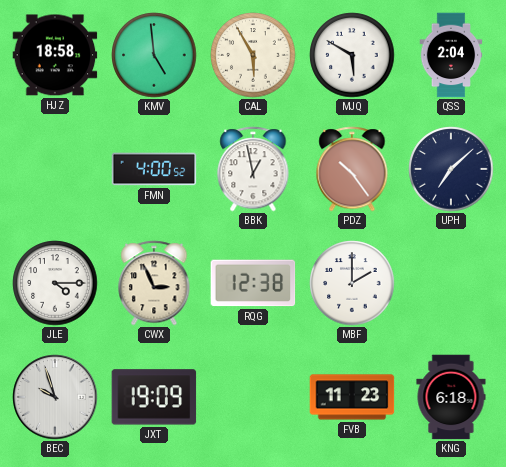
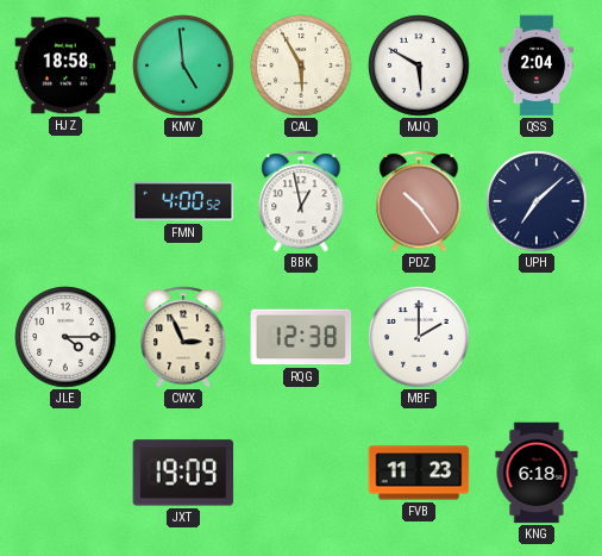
BEC: 9:57 -> none (55, 397)
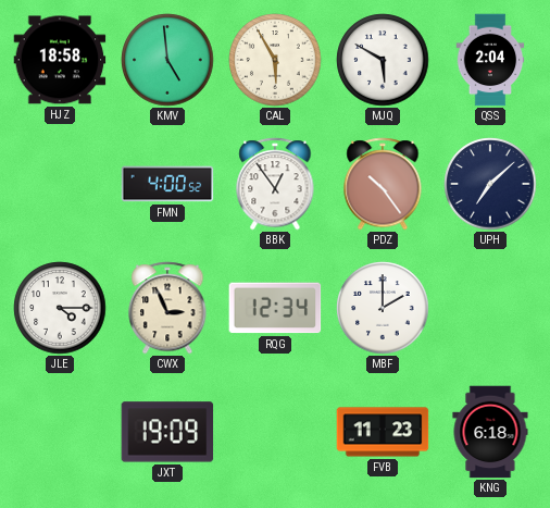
BBK: 12:58 -> 12:54 (275, 184)
RQG: 12:38 -> 12:34 (275, 308)
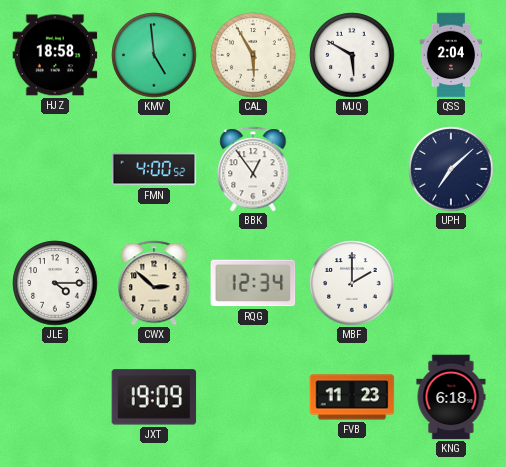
PDZ: 10:24 -> none (383, 184)
CWX: 2:56 -> 2:52 (154, 283)
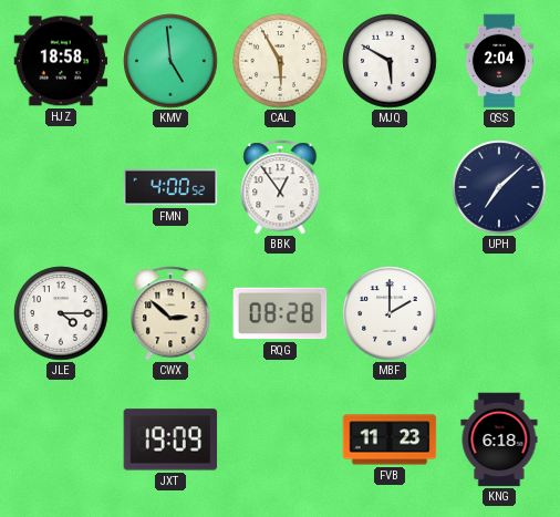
RQG: 12:34 -> 08:28 (280, 313)
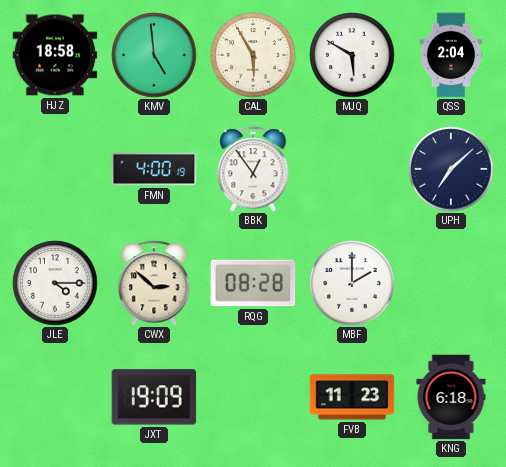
FMN: 4:00:52 -> 4:00:19 (154, 169)
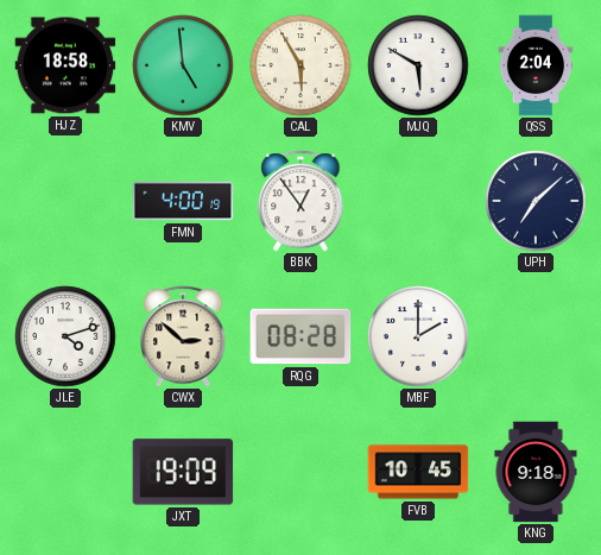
JLE: 4:15 -> 4:12 (65, 336)
FVB: 11:23 -> 10:45 (418, 472)
KNG: 6:18 -> 9:18 (536, 472)
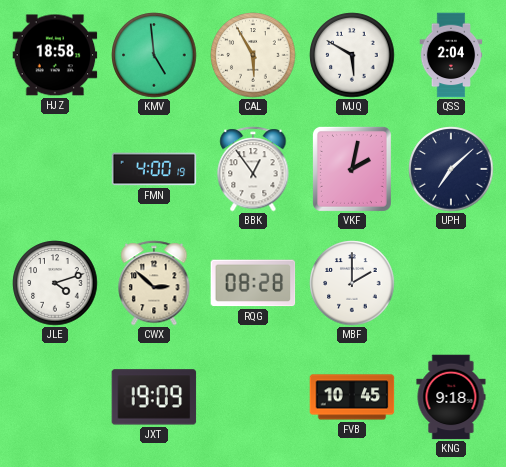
VKF: none -> 2:02 (352, 169)
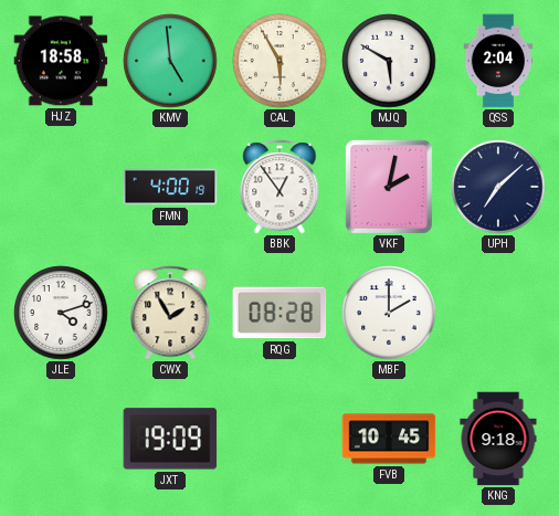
CWX: 2:52 -> 1:55 (170, 313)
